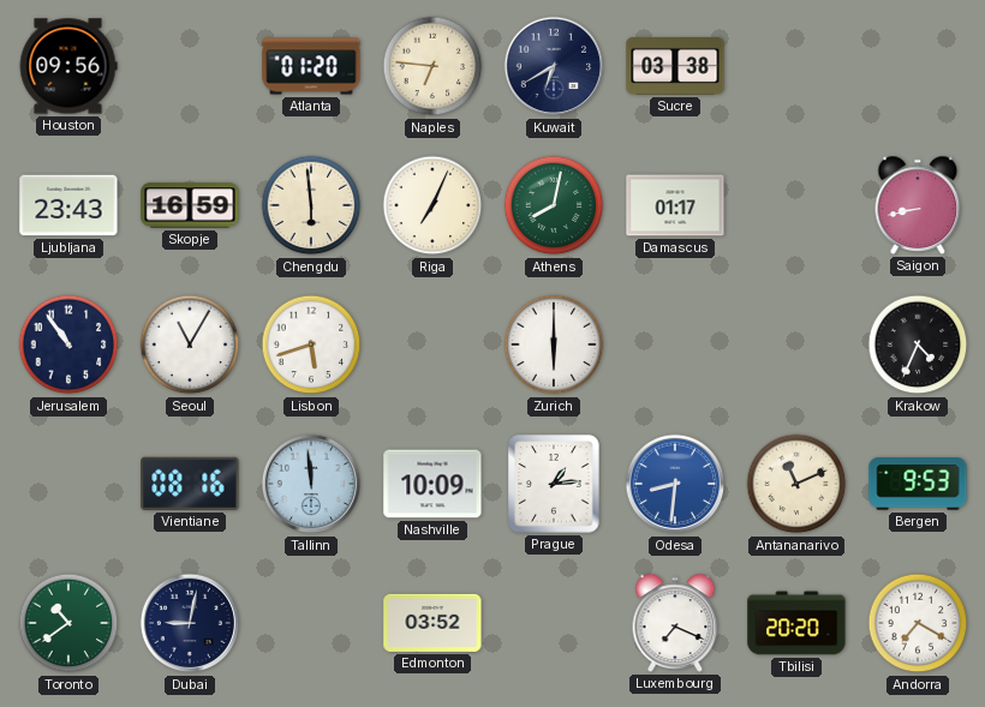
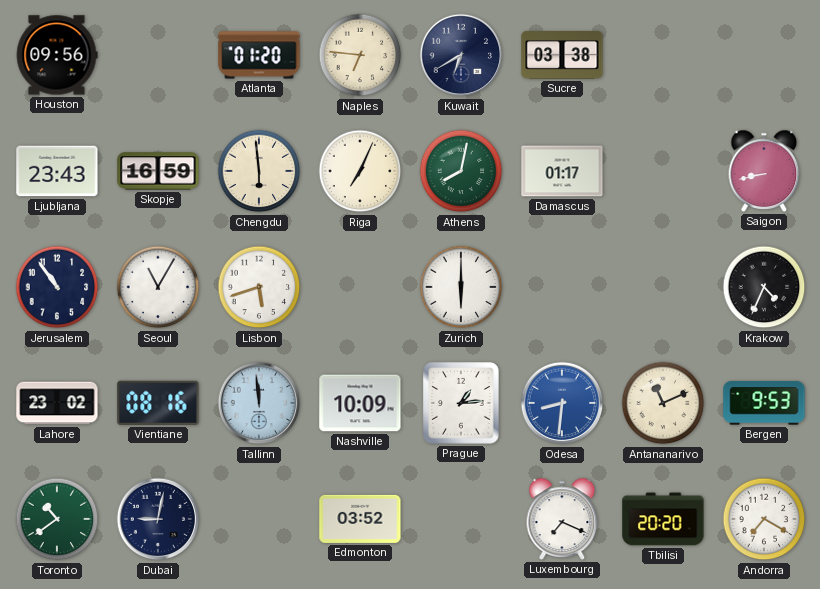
Lahore: none -> 23:02 (57, 403)
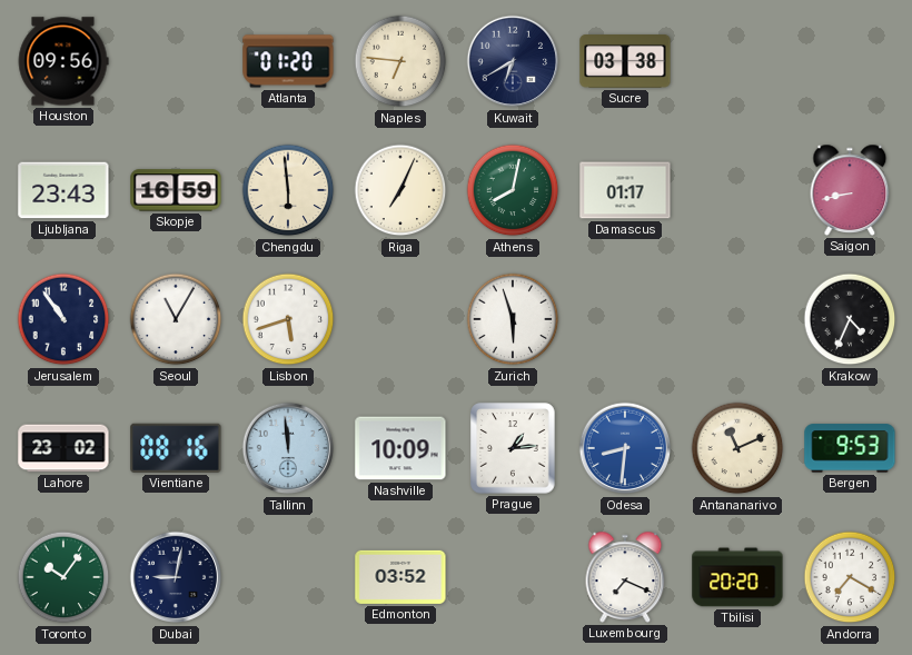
Zurich: 6:00 -> 5:57 (513, 319)
Toronto: 10:39 -> 10:06 (63, 577)
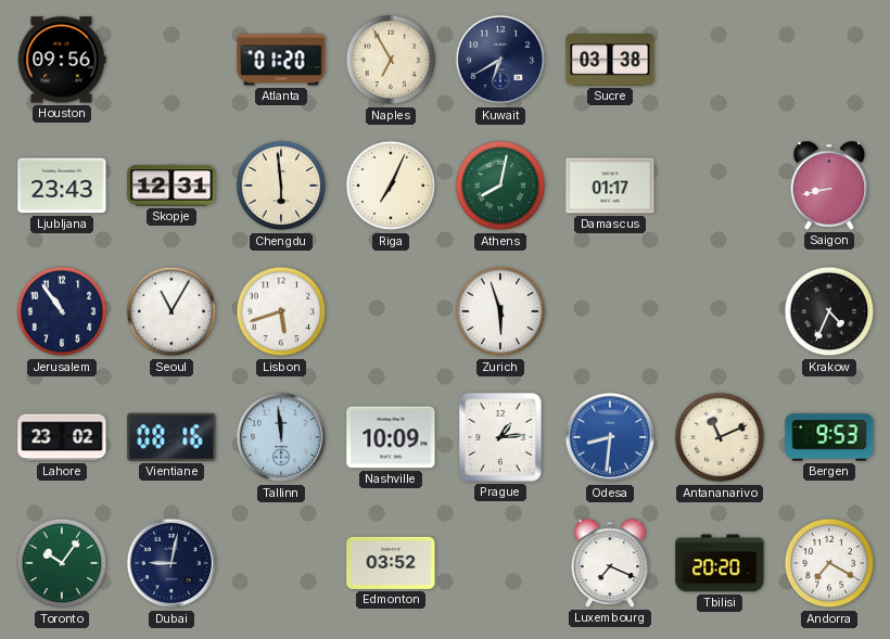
Naples: 6:46 -> 6:55 (391, 60)
Skopje: 16:59 -> 12:31 (171, 186)
